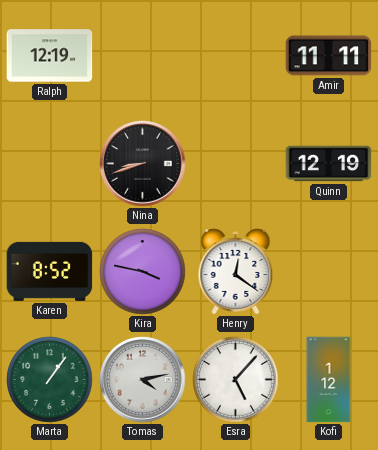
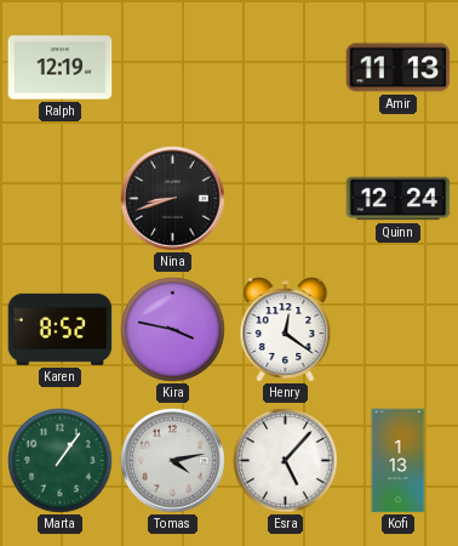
Amir: 11:11 -> 11:13 (399, 68)
Quinn: 12:19 -> 12:24 (399, 199)
Kofi: 1:12 -> 1:13 (399, 461)
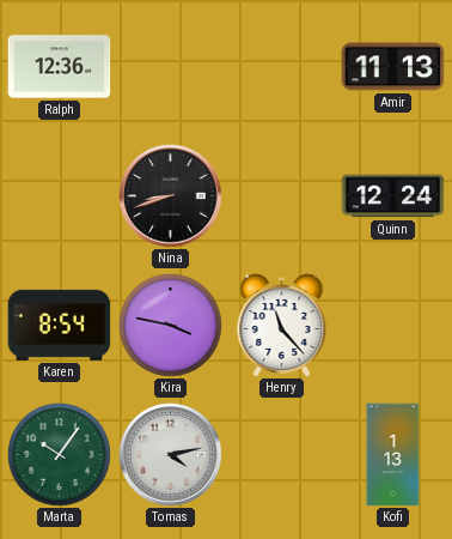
Ralph: 12:19 -> 12:36 (60, 67)
Karen: 8:52 -> 8:54 (60, 325)
Henry: 12:21 -> 11:23 (282, 326)
Marta: 1:06 -> 10:06 (60, 455)
Esra: 5:07 -> none (286, 461)
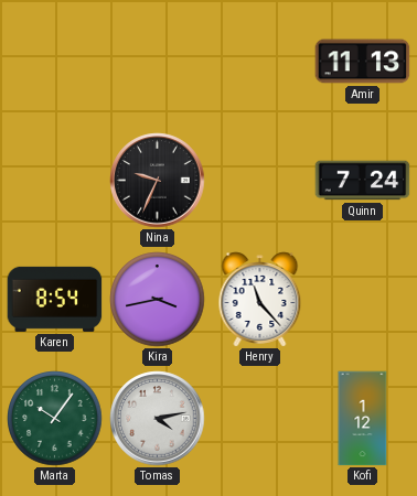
Ralph: 12:36 -> none (60, 67)
Nina: 8:42 -> 9:34 (158, 181)
Quinn: 12:24 -> 7:24 (363, 181)
Kira: 3:47 -> 3:43 (158, 300)
Kofi: 1:13 -> 1:12 (363, 419)
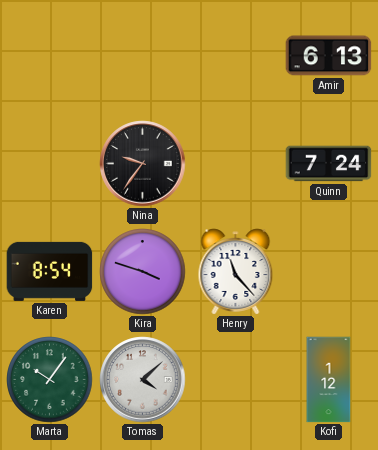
Amir: 11:13 -> 6:13 (329, 56)
Nina: 9:34 -> 9:36 (143, 164)
Kira: 3:43 -> 3:48 (143, 272)
Tomas: 4:13 -> 4:08 (143, 380)
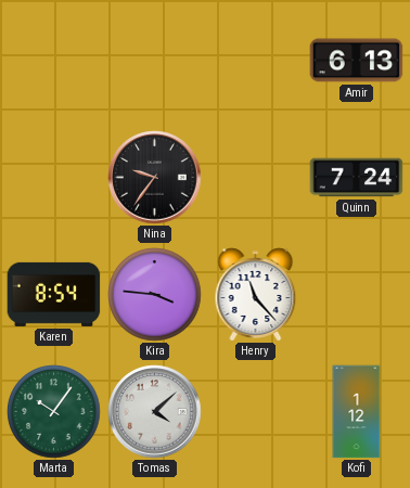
Kira: 3:48 -> 3:46 (155, 295)
